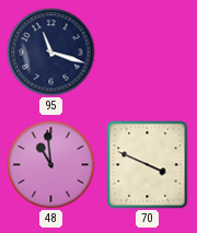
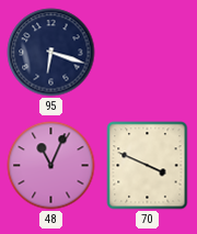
95: 11:18 -> 6:18 (51, 53)
48: 10:59 -> 11:04 (51, 166)
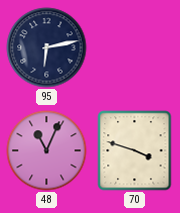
95: 6:18 -> 6:13 (47, 48)
70: 3:49 -> 3:48 (135, 151)
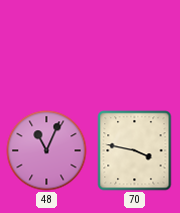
95: 6:13 -> none (47, 48)
70: 3:48 -> 3:47 (135, 151)
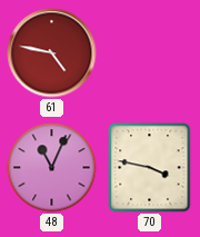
61: none -> 4:47 (52, 53)
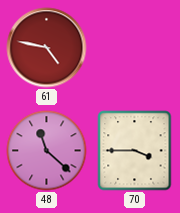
48: 11:04 -> 11:22 (47, 151)
70: 3:47 -> 3:45 (135, 151)
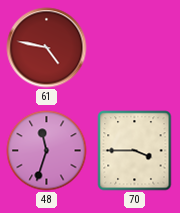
48: 11:22 -> 11:33 (47, 151)
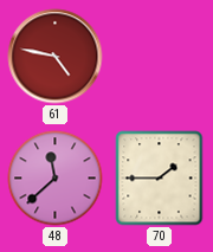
48: 11:33 -> 11:38 (56, 179)
70: 3:45 -> 1:45 (160, 179)
